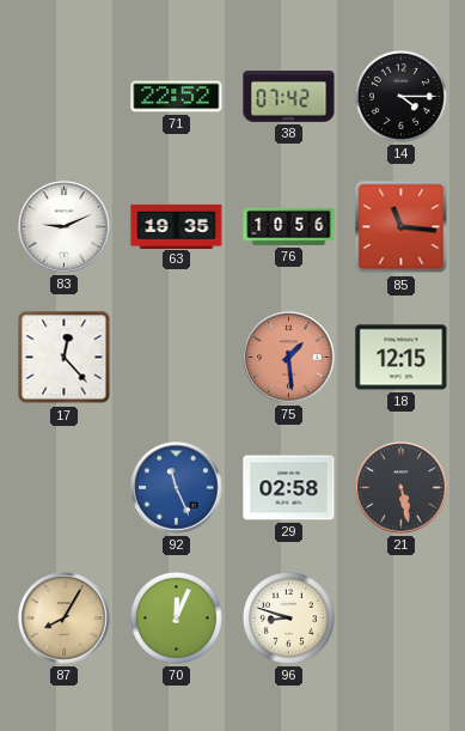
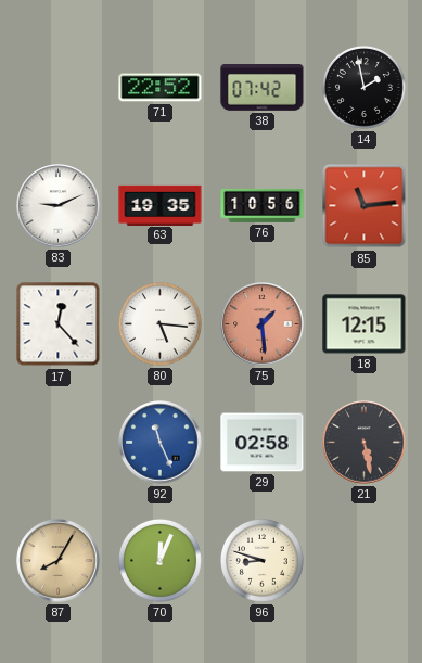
14: 4:15 -> 1:58 (363, 87)
85: 11:16 -> 11:14 (365, 206)
80: none -> 5:16 (159, 323)
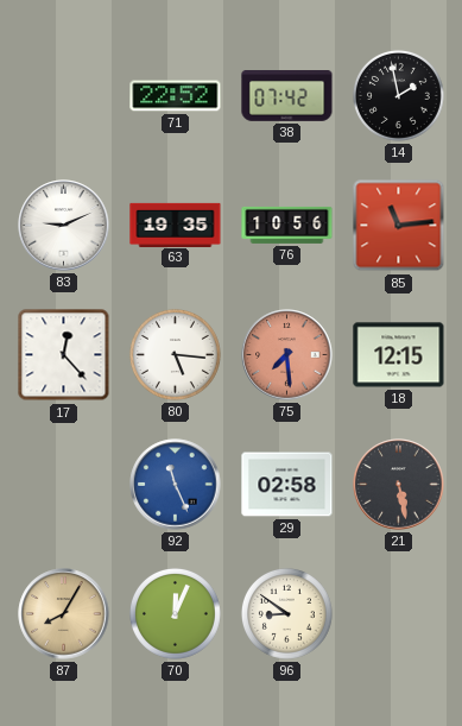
75: 1:29 -> 7:29 (287, 355)
96: 8:48 -> 8:51 (286, 613)
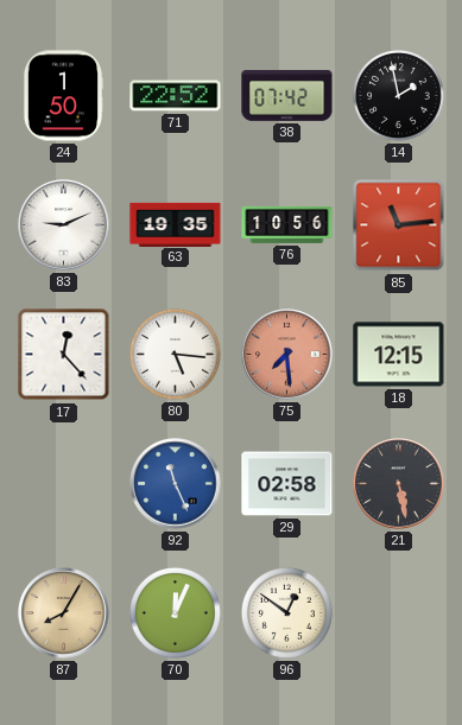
24: none -> 1:50 (62, 96)
96: 8:51 -> 12:51 (286, 612)
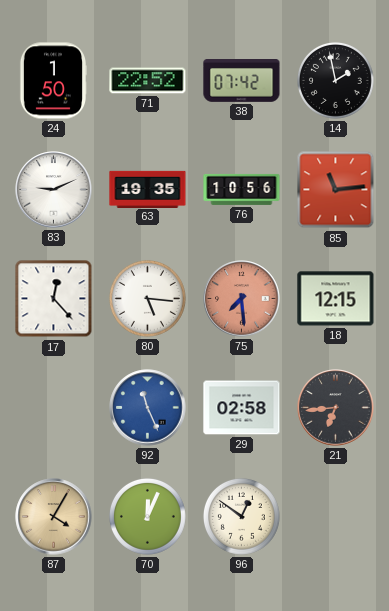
21: 5:28 -> 6:44 (336, 408)
87: 8:05 -> 4:05 (54, 517)
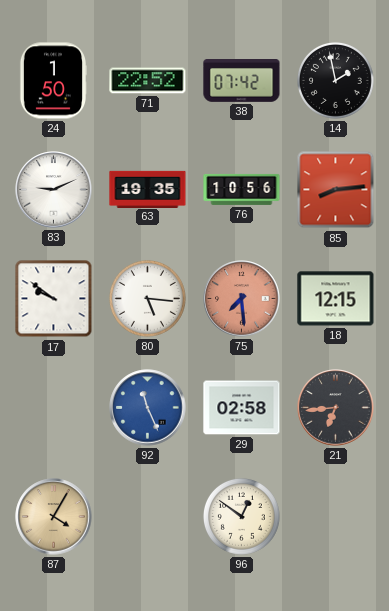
85: 11:14 -> 8:14 (336, 190)
17: 12:23 -> 9:51 (54, 299)
70: 12:04 -> none (147, 516)
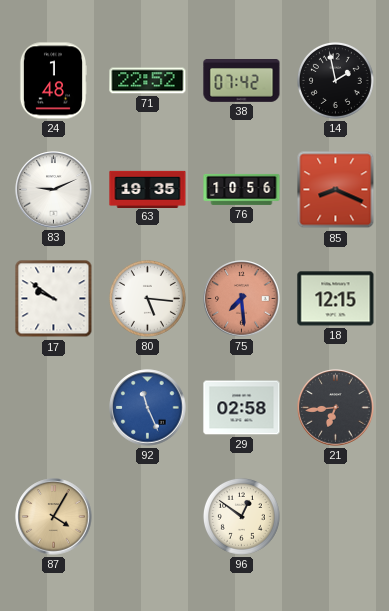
24: 1:50 -> 1:48 (52, 81)
85: 8:14 -> 8:19 (336, 190)
